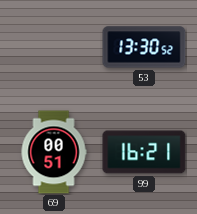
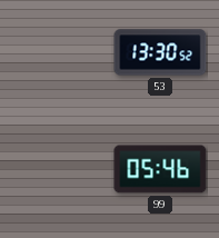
69: 00:51 -> none (54, 152)
99: 16:21 -> 05:46 (160, 169)
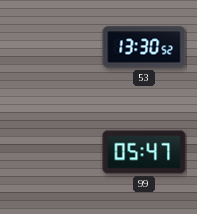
99: 05:46 -> 05:47 (144, 152)
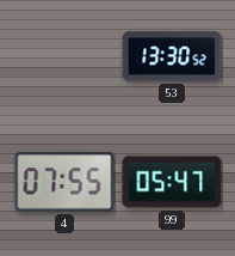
4: none -> 07:55 (64, 182)
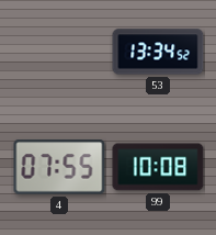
53: 13:30 -> 13:34 (158, 52)
99: 05:47 -> 10:08 (158, 167)
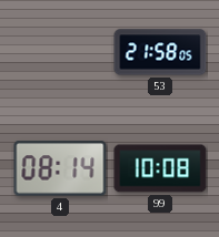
53: 13:34 -> 21:58 (160, 52)
4: 07:55 -> 08:14 (60, 168)
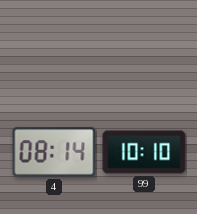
53: 21:58 -> none (160, 52)
99: 10:08 -> 10:10 (144, 152)
